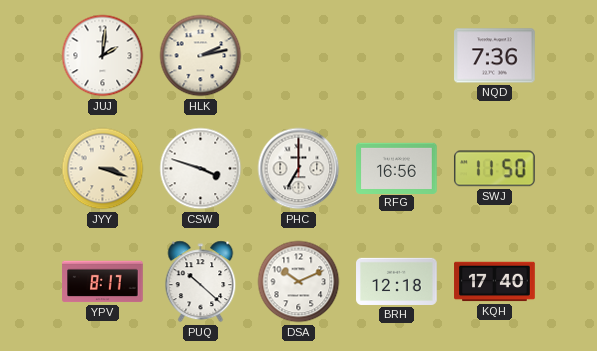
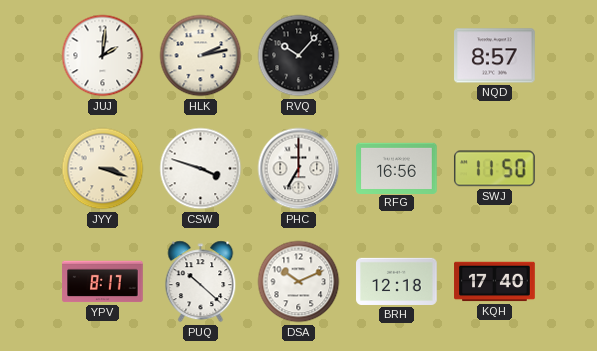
RVQ: none -> 10:07 (299, 56)
NQD: 7:36 -> 8:57 (495, 56)
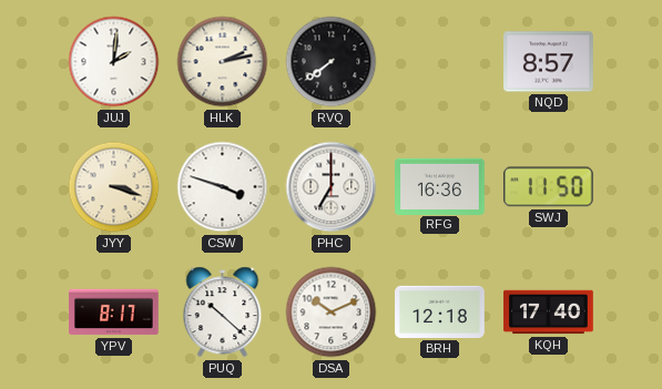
RVQ: 10:07 -> 7:39 (332, 62)
RFG: 16:56 -> 16:36 (440, 186)
